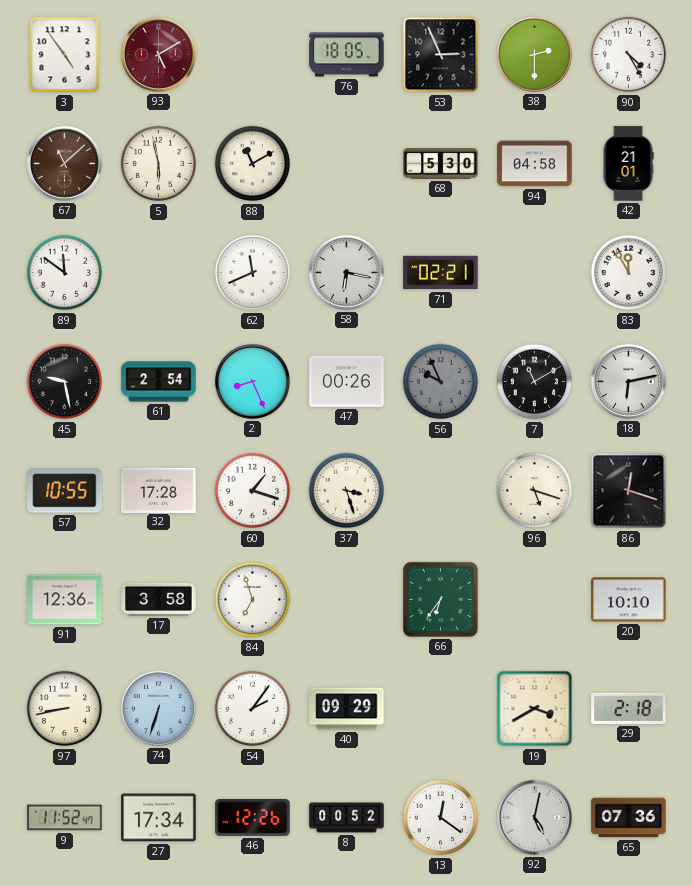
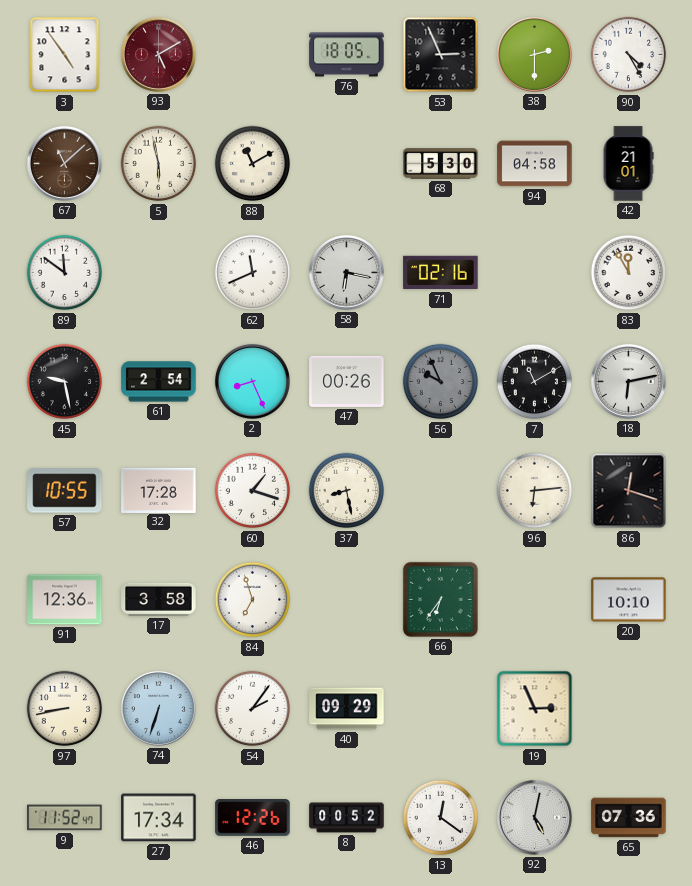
71: 02:21 -> 02:16 (441, 273)
37: 3:27 -> 8:28 (347, 491)
96: 5:18 -> 6:14 (535, 491)
19: 3:40 -> 2:56 (535, 709)
29: 2:18 -> none (629, 708)
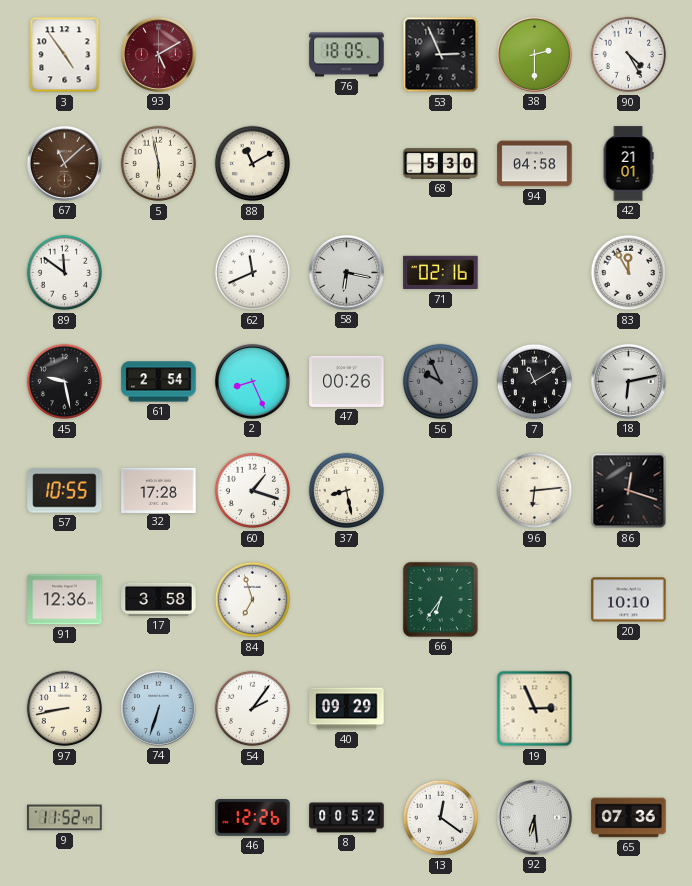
27: 17:34 -> none (159, 818)
92: 5:02 -> 6:29 (534, 817)
